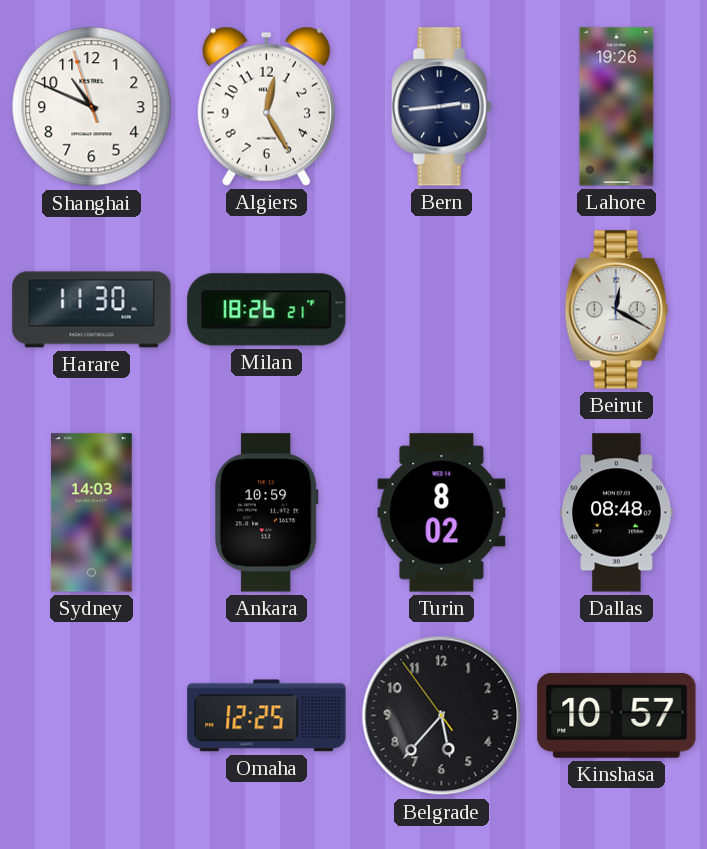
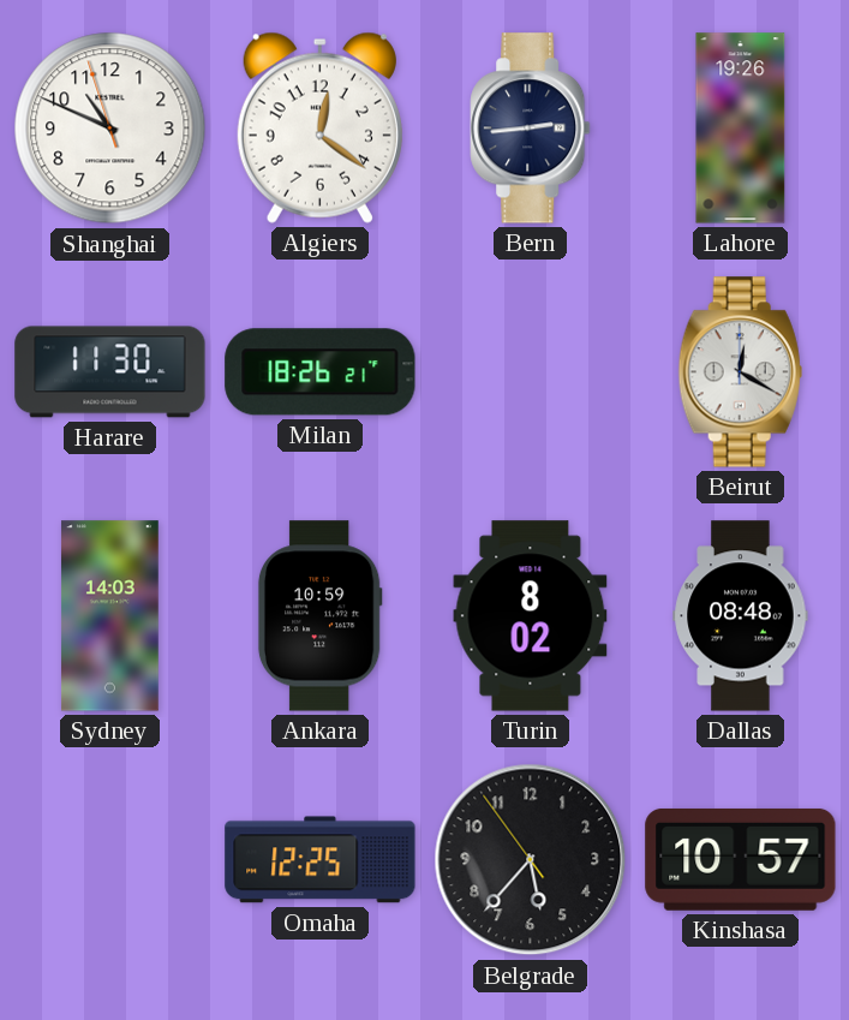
Algiers: 12:25 -> 12:21 (319, 127)
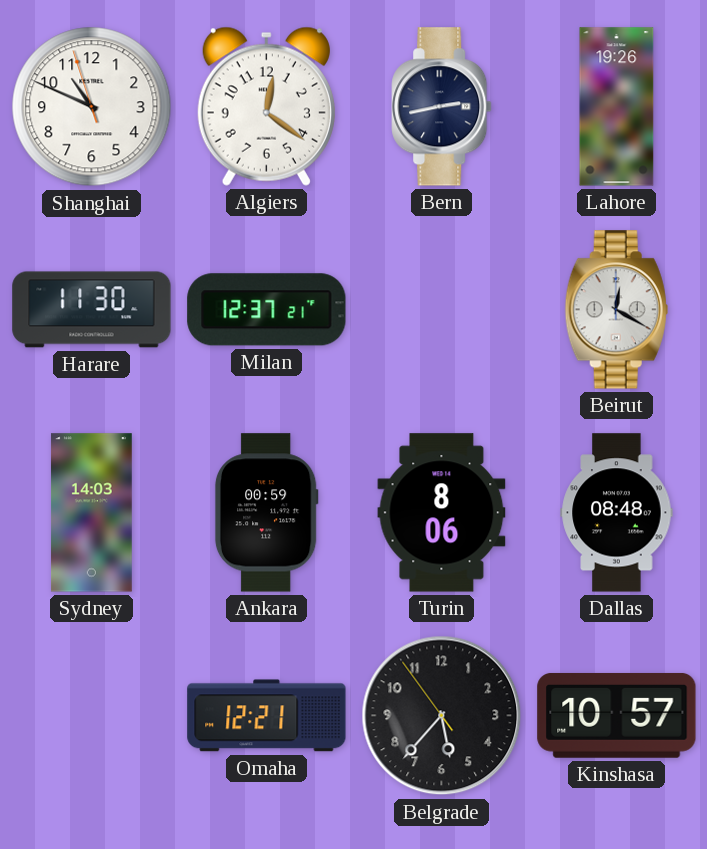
Bern: 2:44 -> 2:43 (442, 107)
Milan: 18:26 -> 12:37 (267, 310)
Ankara: 10:59 -> 00:59 (266, 513)
Turin: 8:02 -> 8:06 (442, 513)
Omaha: 12:25 -> 12:21 (267, 716)
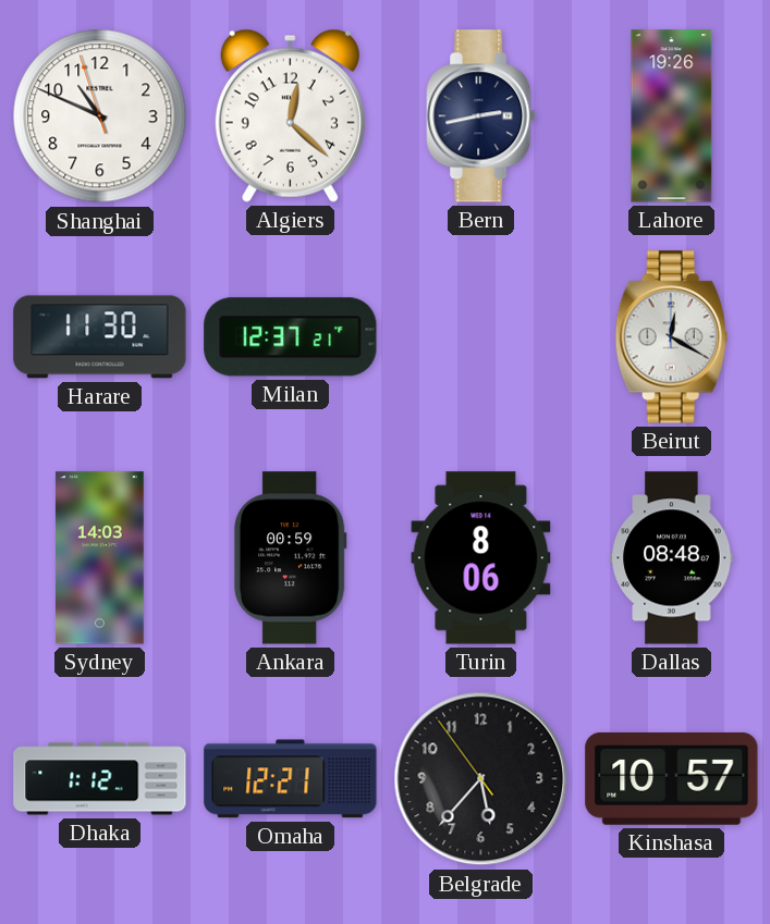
Algiers: 12:21 -> 12:22 (290, 115)
Dhaka: none -> 1:12 (100, 779)
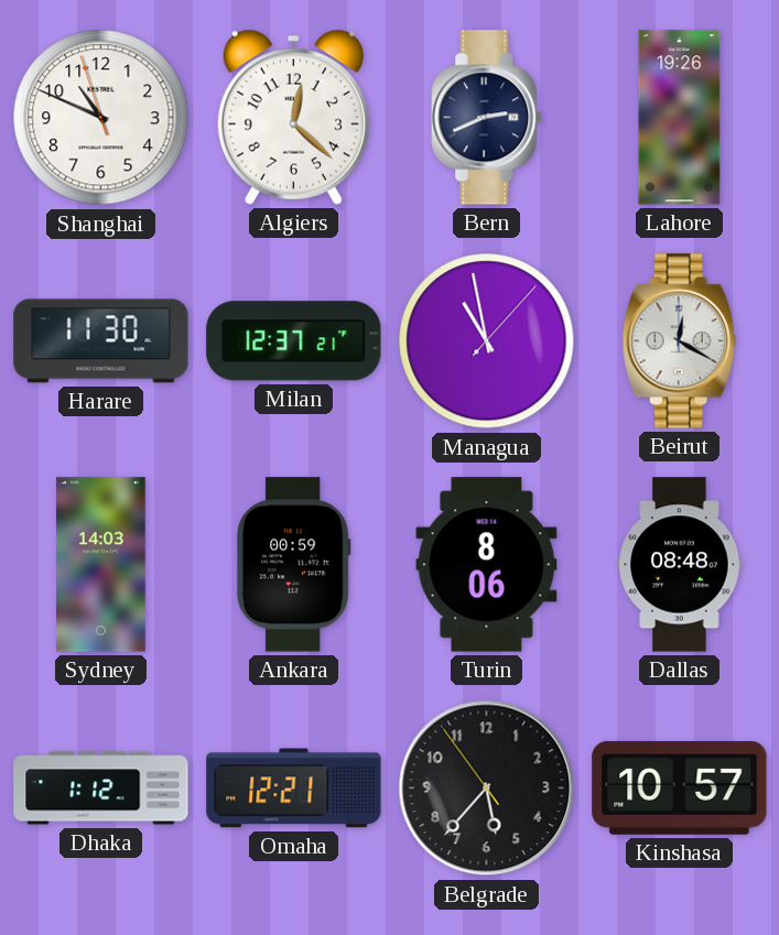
Bern: 2:43 -> 2:41 (487, 118)
Managua: none -> 10:58 (487, 341)
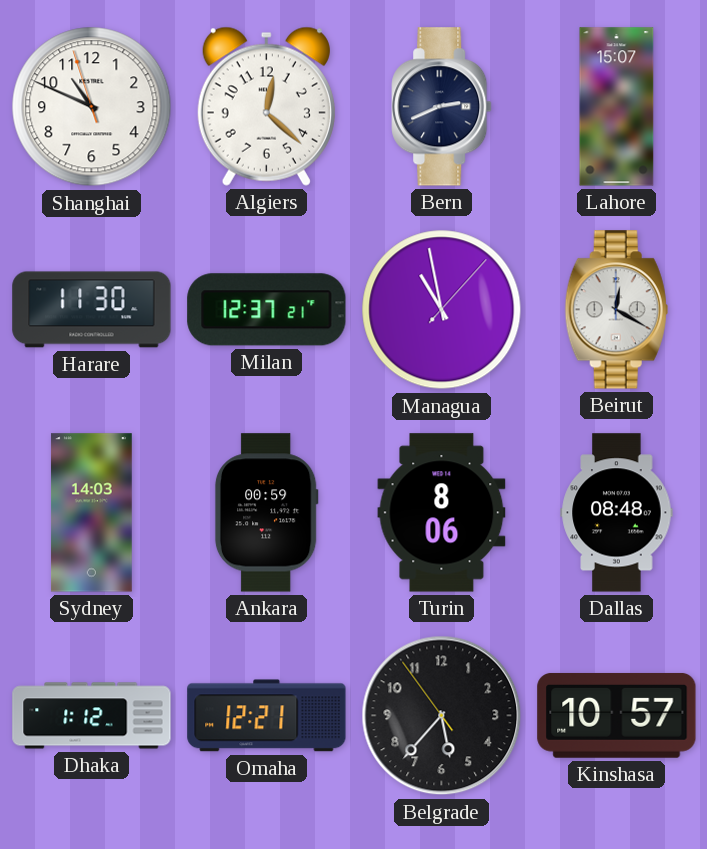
Lahore: 19:26 -> 15:07 (617, 107)
